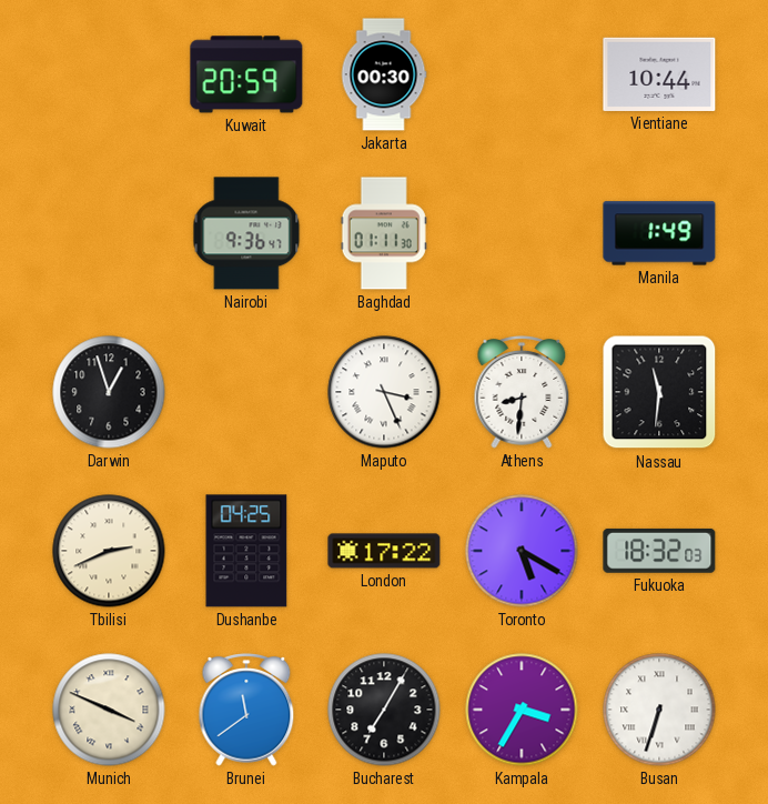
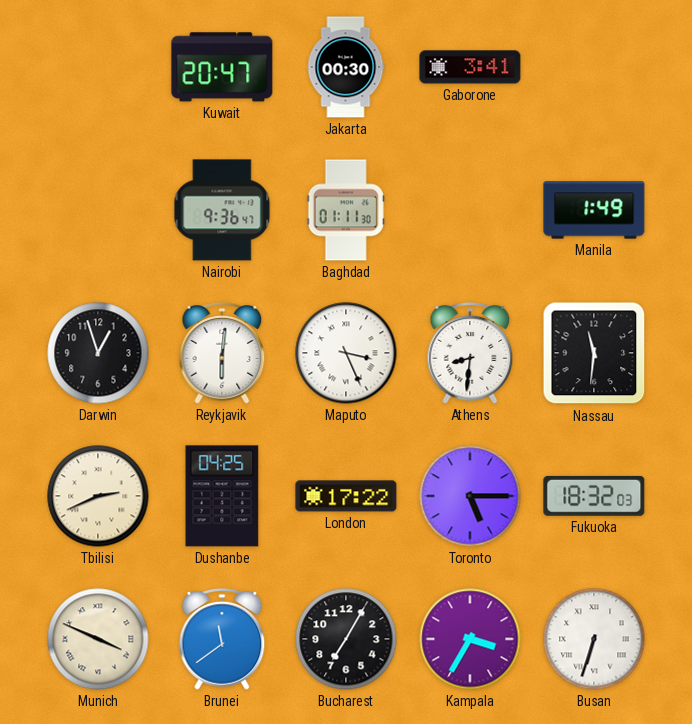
Kuwait: 20:59 -> 20:47 (222, 67)
Gaborone: none -> 3:41 (470, 67)
Vientiane: 10:44 -> none (659, 74)
Reykjavik: none -> 6:01 (222, 353)
Toronto: 5:20 -> 5:15 (470, 496)
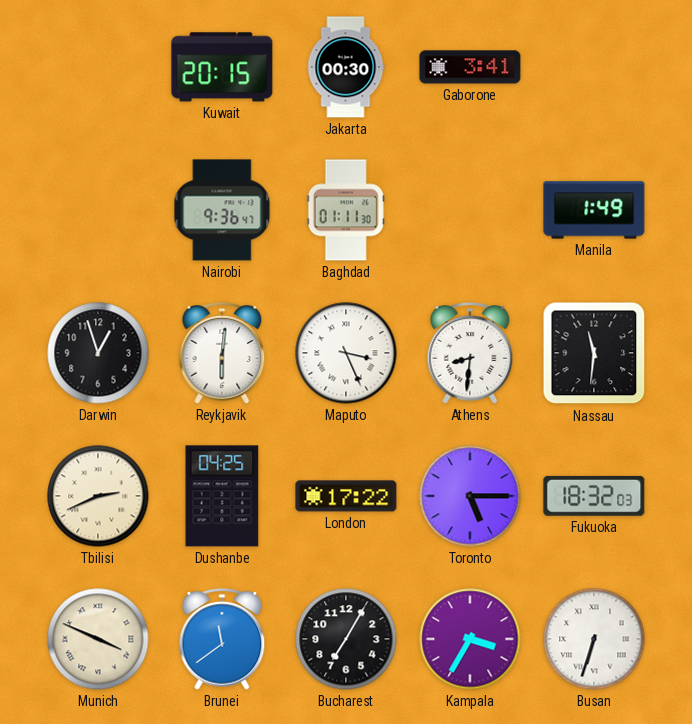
Kuwait: 20:47 -> 20:15 (222, 67)
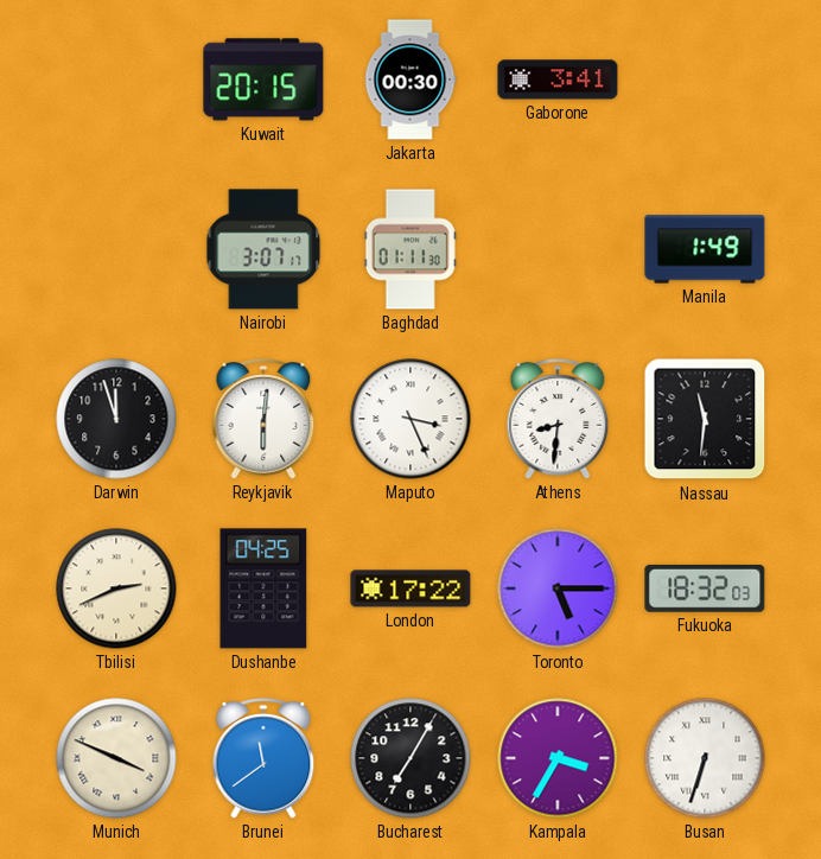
Nairobi: 9:36 -> 3:07 (263, 249)
Darwin: 12:57 -> 11:57 (116, 419)
